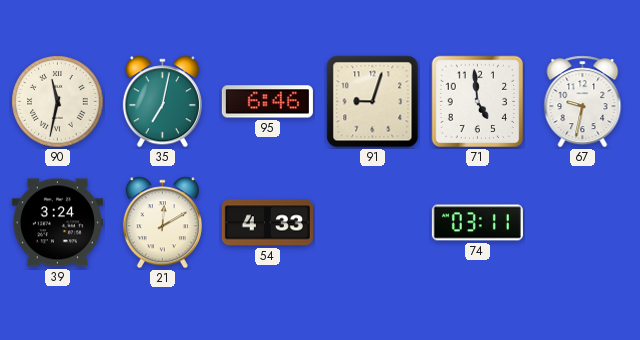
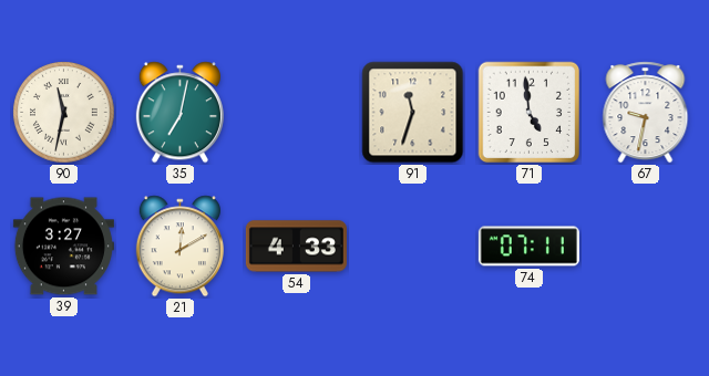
95: 6:46 -> none (267, 102)
91: 9:03 -> 11:33 (413, 113)
39: 3:24 -> 3:27 (63, 247)
74: 03:11 -> 07:11 (528, 247)
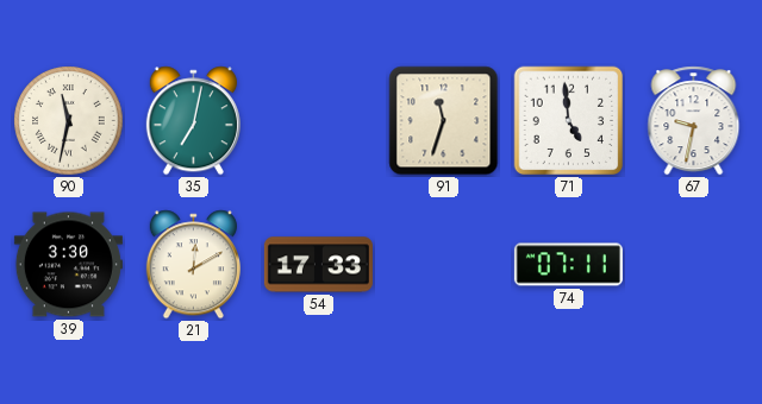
39: 3:27 -> 3:30 (68, 265)
54: 4:33 -> 17:33 (318, 265)
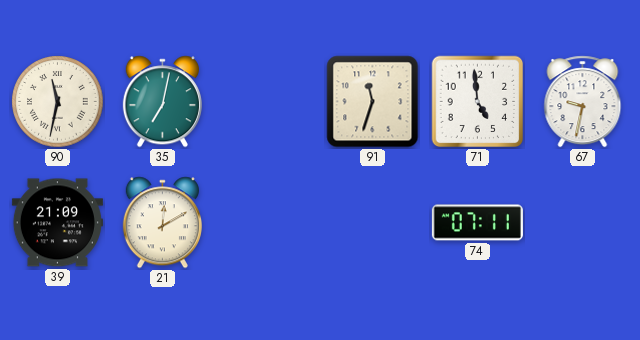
39: 3:30 -> 21:09 (57, 223)
54: 17:33 -> none (318, 265)
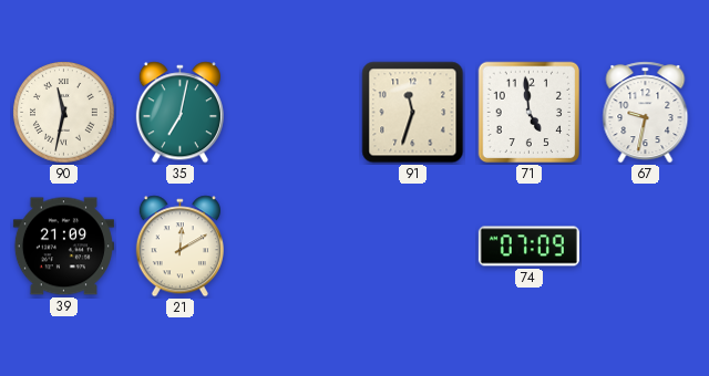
74: 07:11 -> 07:09 (528, 247)
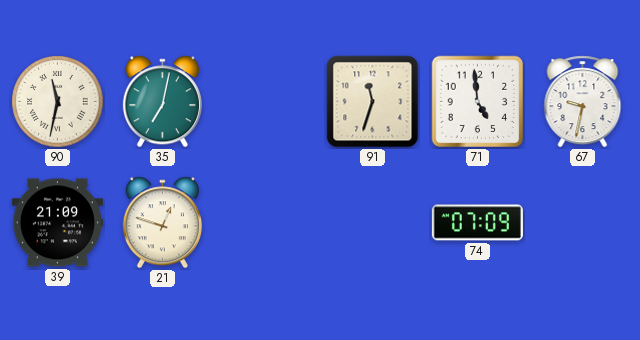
21: 12:10 -> 12:48 (162, 223)
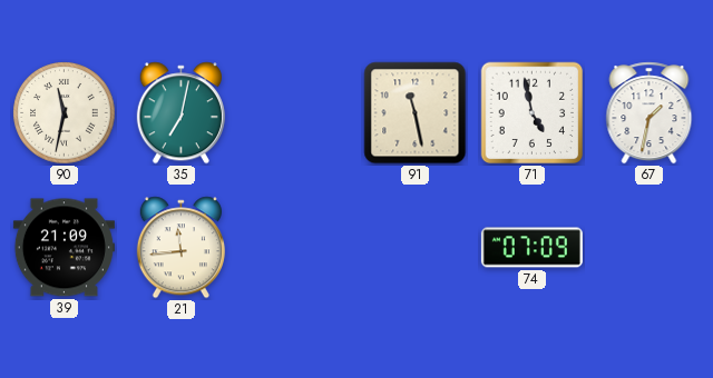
91: 11:33 -> 11:28 (416, 113)
71: 4:59 -> 4:58 (533, 113)
67: 9:32 -> 1:32 (649, 113)
21: 12:48 -> 11:44 (180, 248)
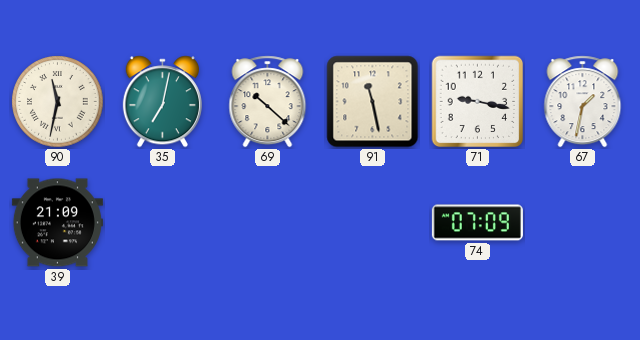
69: none -> 10:22 (268, 102)
71: 4:58 -> 9:17 (478, 102)
21: 11:44 -> none (180, 248)
